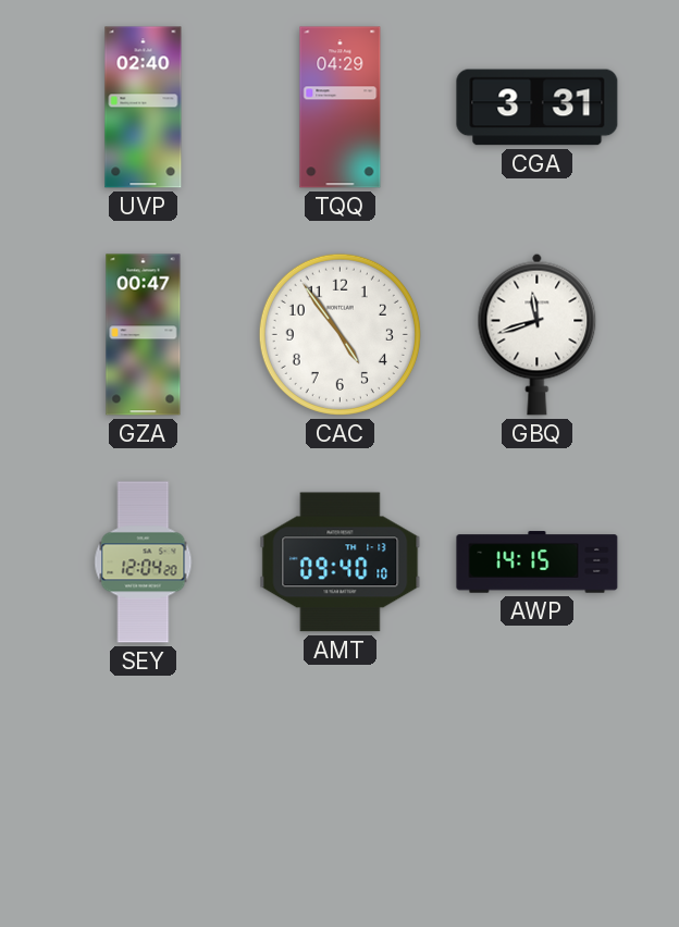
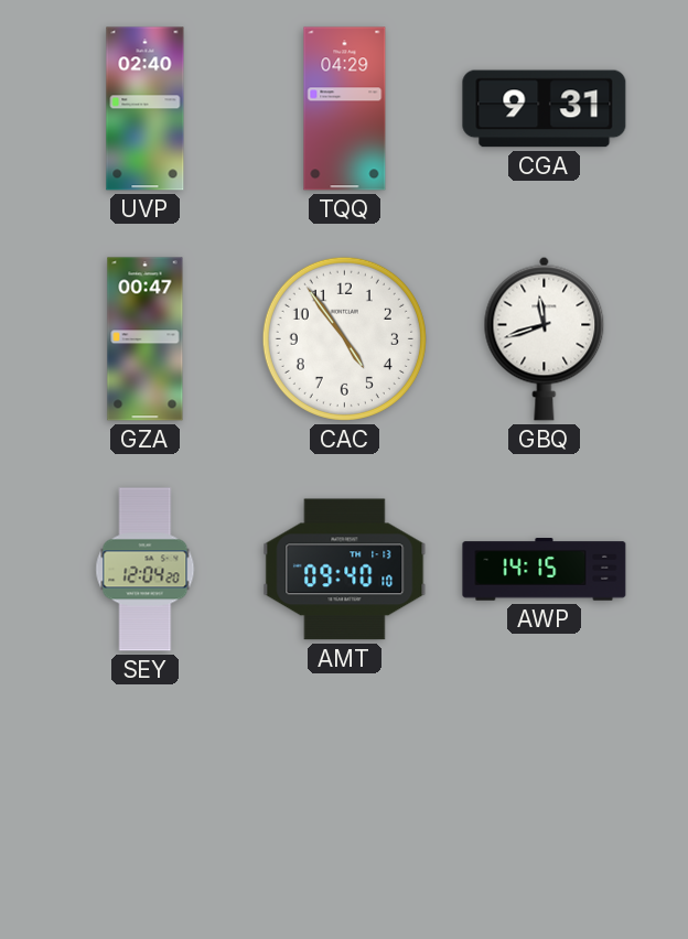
CGA: 3:31 -> 9:31 (545, 109)
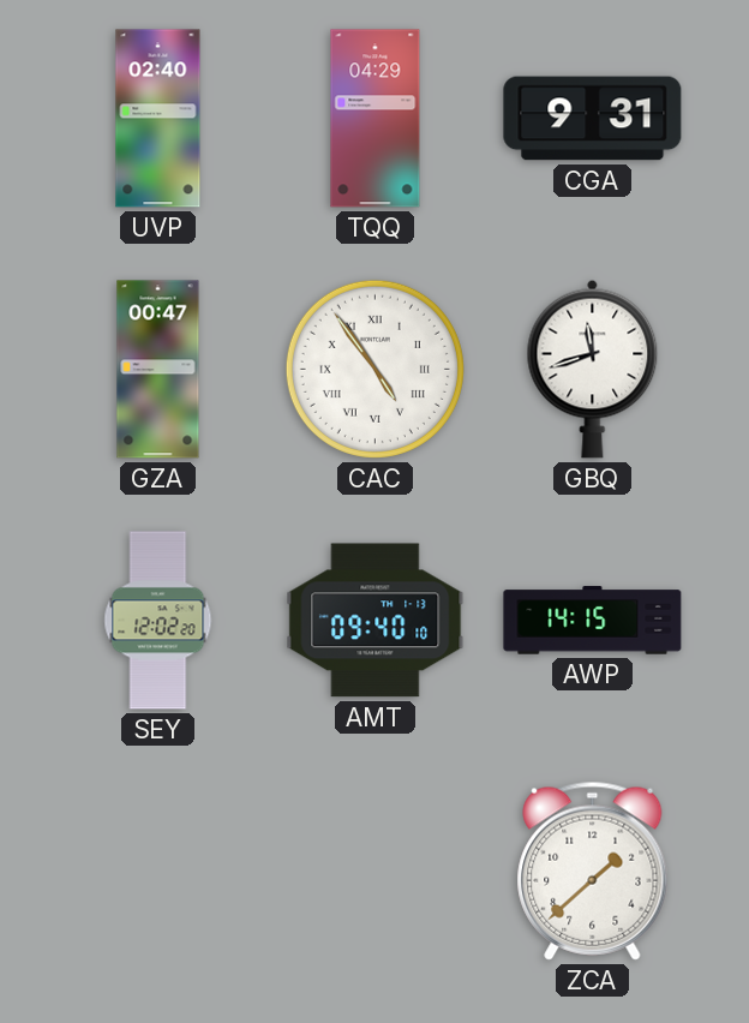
CAC numerals: Arabic -> Roman (374, 369)
SEY: 12:04 -> 12:02 (158, 621)
ZCA: none -> 1:38 (593, 871)
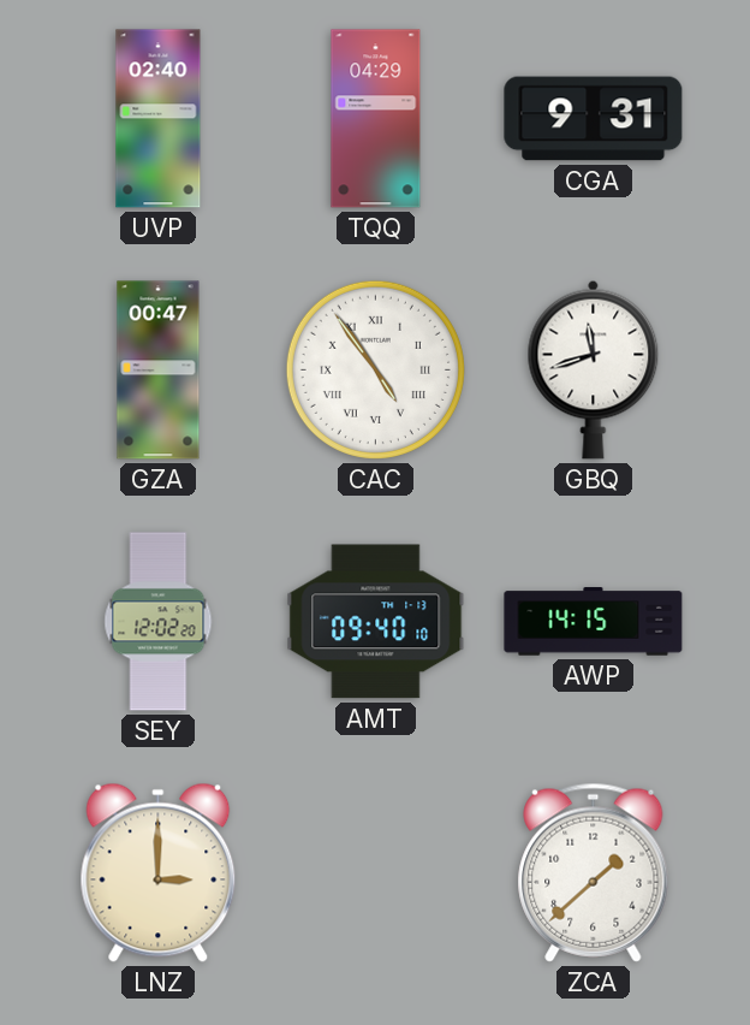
LNZ: none -> 3:00 (159, 872)
